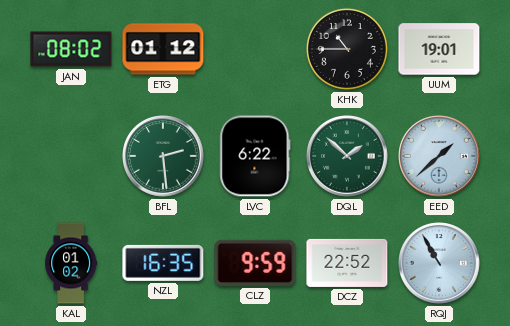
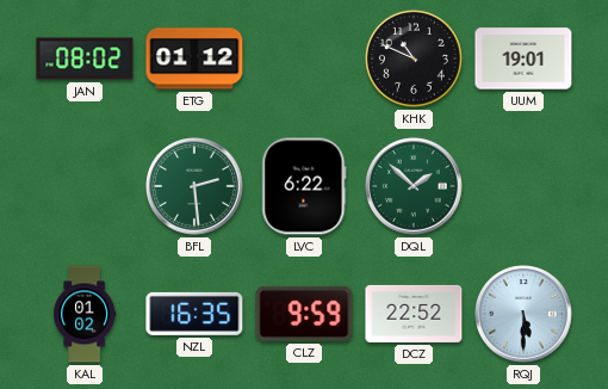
KHK: 10:45 -> 10:49 (414, 58)
EED: 1:38 -> none (439, 156)
RQJ: 10:55 -> 5:30 (523, 314)
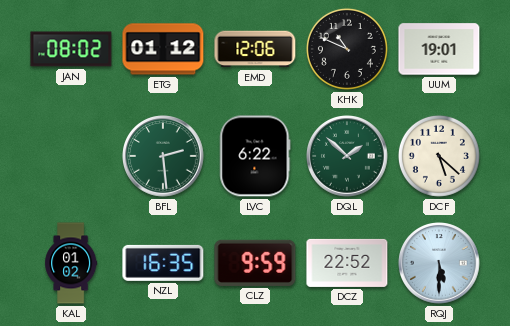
EMD: none -> 12:06 (255, 49)
DCF: none -> 5:22 (439, 156)
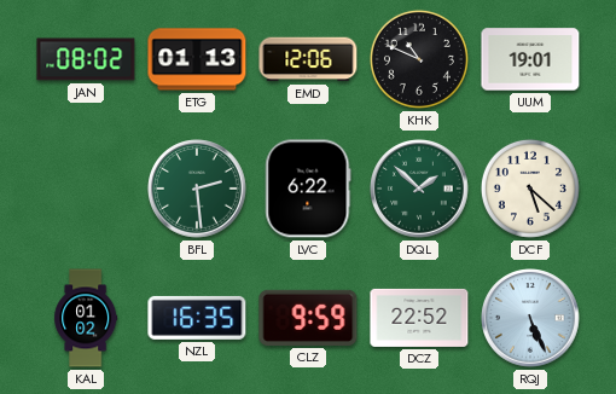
ETG: 01:12 -> 01:13 (197, 59)
RQJ: 5:30 -> 5:26 (530, 318)
